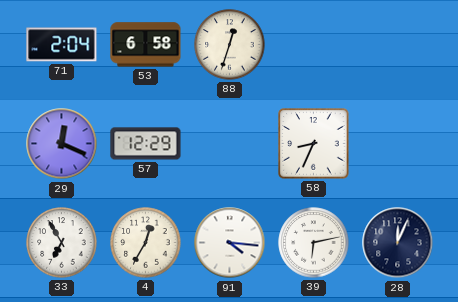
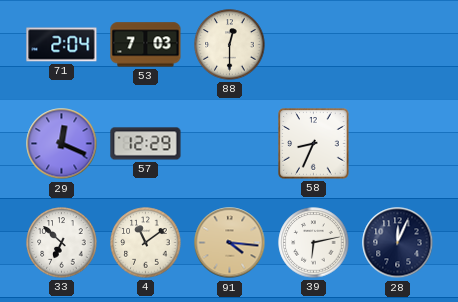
53: 6:58 -> 7:03 (146, 45)
88: 12:33 -> 12:30 (230, 45)
33: 6:55 -> 6:52 (62, 243)
4: 12:35 -> 11:09 (146, 243)
91 dial: white -> champagne (230, 243)
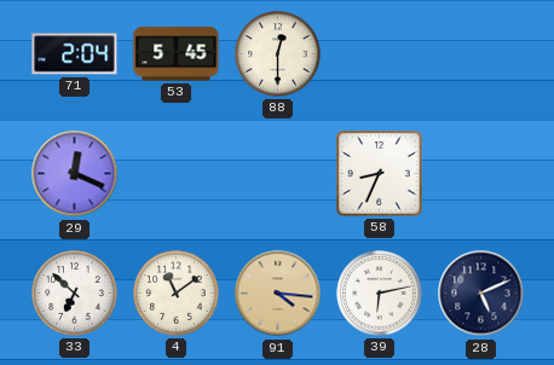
53: 7:03 -> 5:45 (177, 54)
57: 12:29 -> none (146, 144)
28: 12:04 -> 5:11 (481, 294)
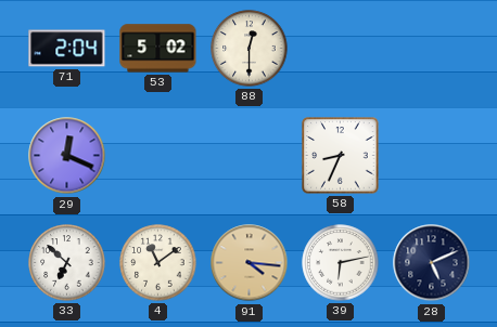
53: 5:45 -> 5:02 (158, 49)
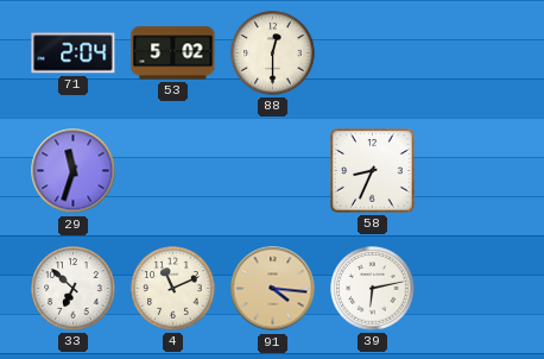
29: 12:19 -> 11:33 (74, 171)
4: 11:09 -> 11:11 (173, 289)
28: 5:11 -> none (432, 263)
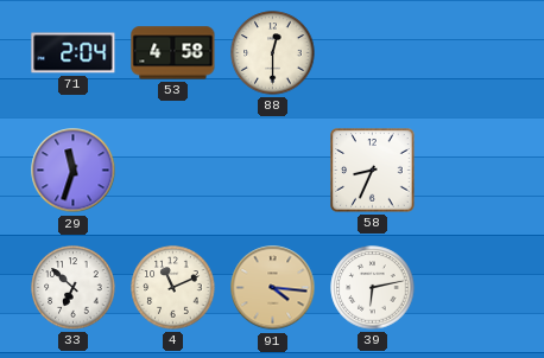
53: 5:02 -> 4:58 (173, 53)
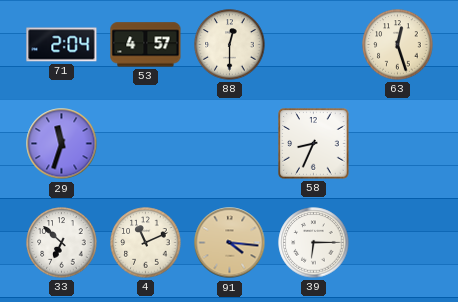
53: 4:58 -> 4:57 (146, 45)
63: none -> 12:27 (398, 45)
39: 6:13 -> 6:15 (314, 243)
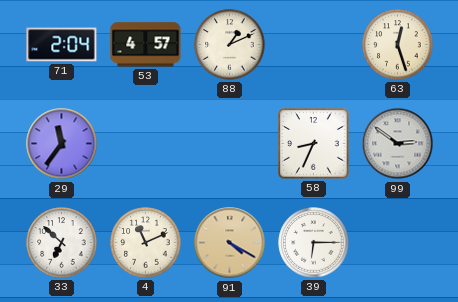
88: 12:30 -> 1:11 (230, 45)
29: 11:33 -> 11:36 (62, 144)
99: none -> 2:51 (398, 144)
91: 4:16 -> 4:20 (230, 243)
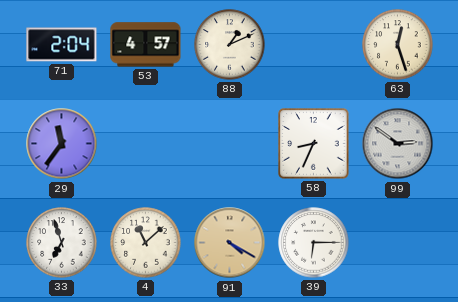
33: 6:52 -> 6:57 (62, 243)
4: 11:11 -> 11:08 (146, 243)
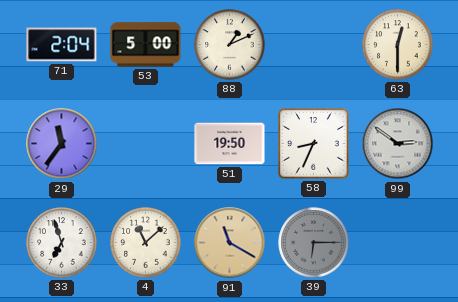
53: 4:57 -> 5:00 (146, 45)
63: 12:27 -> 12:30 (398, 45)
51: none -> 19:50 (230, 144)
91: 4:20 -> 11:20 (230, 243)
39 dial: white -> grey (314, 243)
